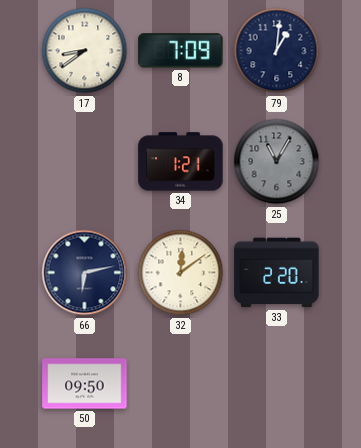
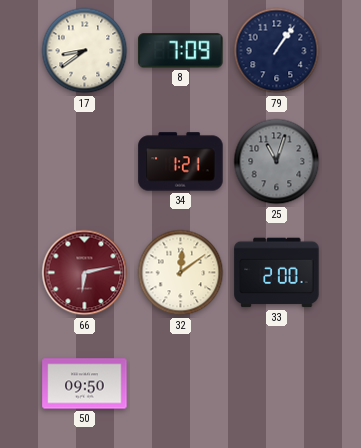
79: 1:01 -> 1:06 (277, 51)
25: 11:05 -> 11:03 (277, 162)
66 dial: navy -> burgundy (85, 273)
33: 2:20 -> 2:00 (277, 273)
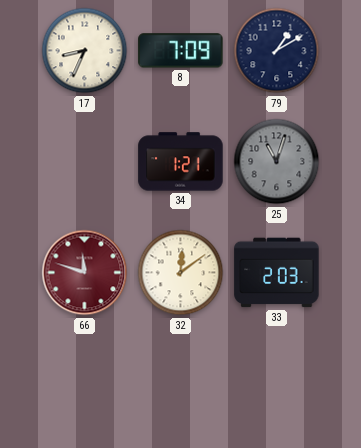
17: 8:39 -> 8:34 (85, 51)
79: 1:06 -> 1:10 (277, 51)
66: 6:13 -> 11:48 (85, 273)
33: 2:00 -> 2:03 (277, 273)
50: 09:50 -> none (85, 384)
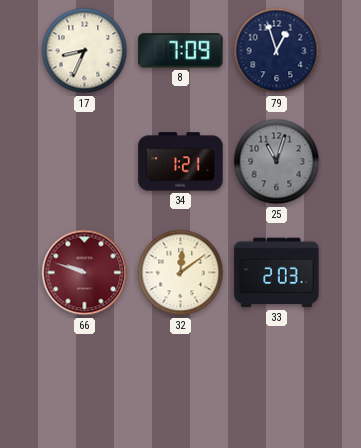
79: 1:10 -> 12:57 (277, 51)
66: 11:48 -> 9:48 (85, 273)
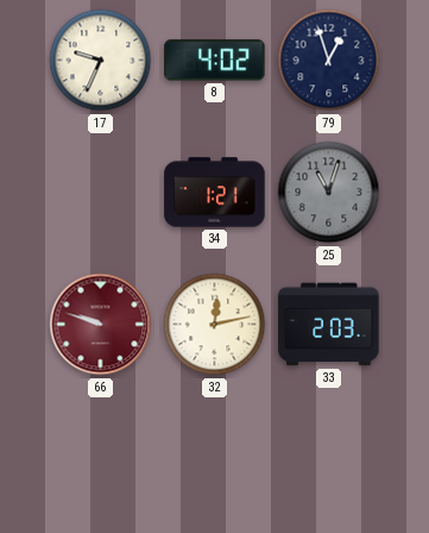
17: 8:34 -> 9:34 (101, 61)
8: 7:09 -> 4:02 (215, 61)
32: 12:09 -> 12:13 (215, 325)
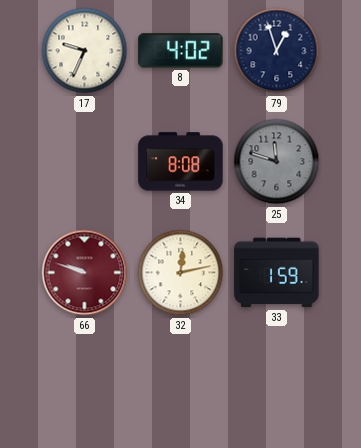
34: 1:21 -> 8:08 (181, 162)
25: 11:03 -> 11:48 (277, 162)
33: 2:03 -> 1:59 (277, 273)
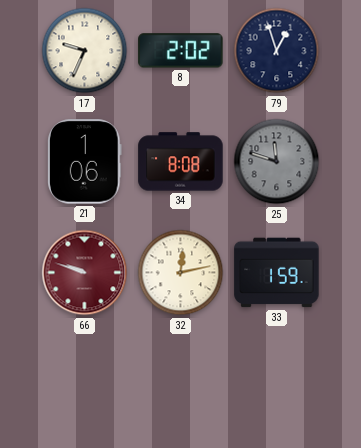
8: 4:02 -> 2:02 (181, 51)
21: none -> 1:06 (85, 162)
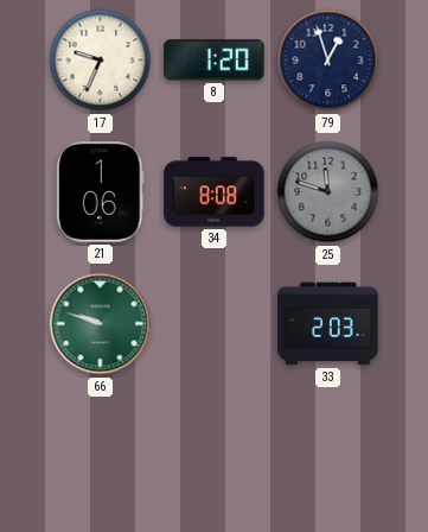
8: 2:02 -> 1:20 (215, 61)
66 dial: burgundy -> green (101, 324)
32: 12:13 -> none (181, 273)
33: 1:59 -> 2:03 (328, 324)
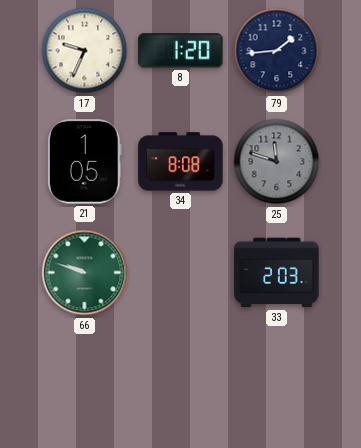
79: 12:57 -> 1:44 (277, 51)
21: 1:06 -> 1:05 (85, 162)
